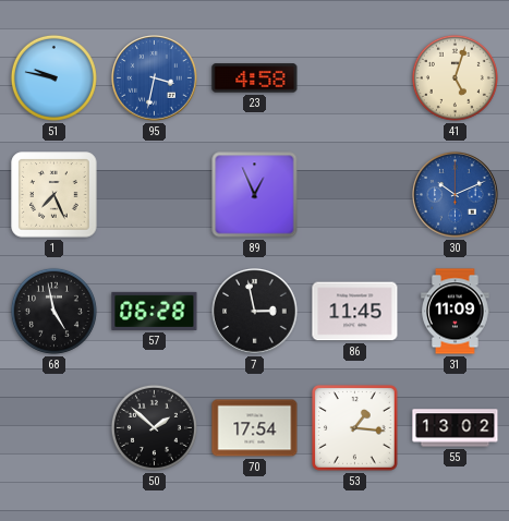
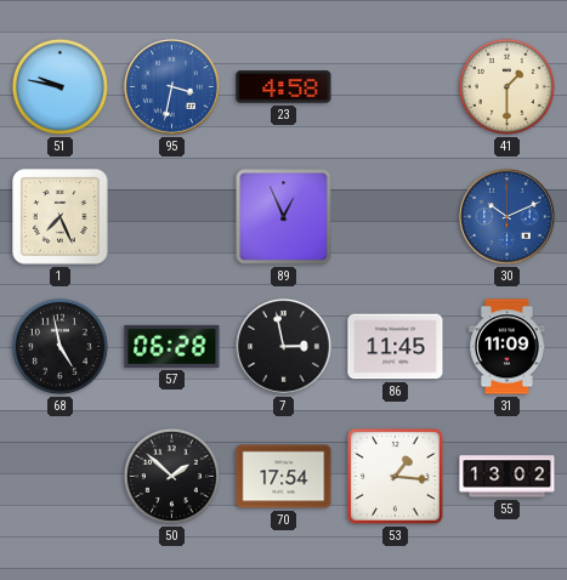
41: 5:03 -> 1:30 (506, 86)
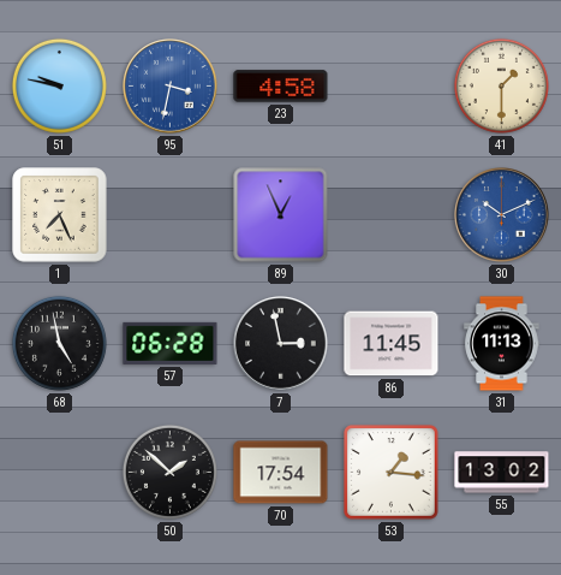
31: 11:09 -> 11:13 (502, 344)
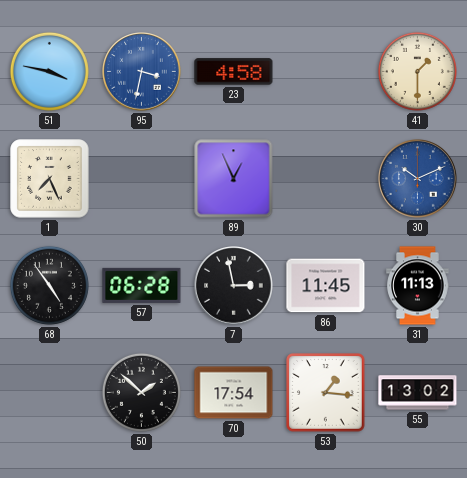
51: 9:47 -> 3:47 (49, 71)
68: 4:58 -> 4:54 (49, 285)
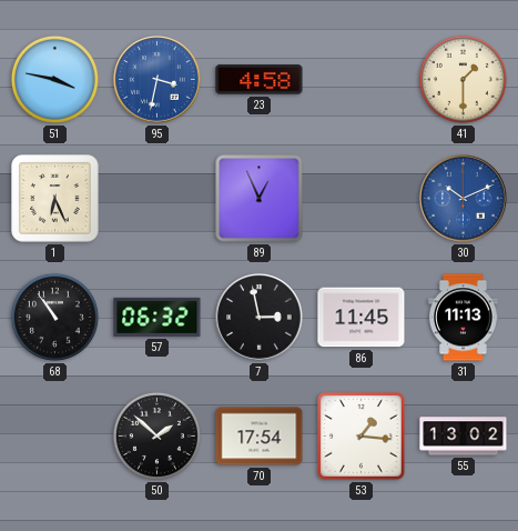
1: 7:26 -> 6:26 (55, 199)
68: 4:54 -> 10:54 (54, 317)
57: 06:28 -> 06:32 (158, 317)
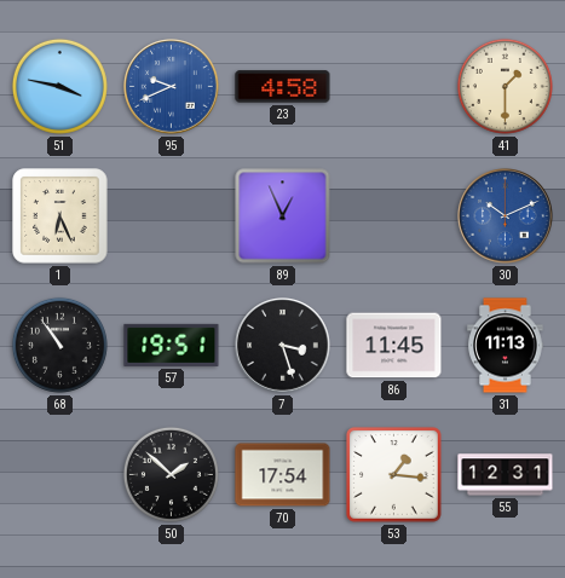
95: 3:32 -> 9:41 (172, 87)
57: 06:32 -> 19:51 (172, 345)
7: 2:58 -> 3:27 (283, 346)
55: 13:02 -> 12:31 (506, 475)
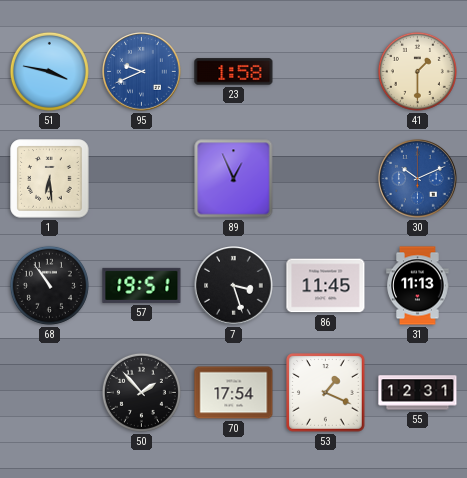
23: 4:58 -> 1:58 (234, 72)
1: 6:26 -> 6:29 (50, 179)
50: 1:52 -> 1:53 (141, 392)
53: 1:16 -> 1:19 (326, 393)
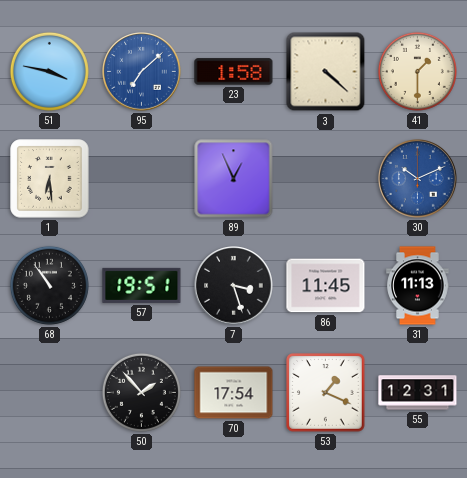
95: 9:41 -> 7:08 (142, 72)
3: none -> 4:22 (326, 72)
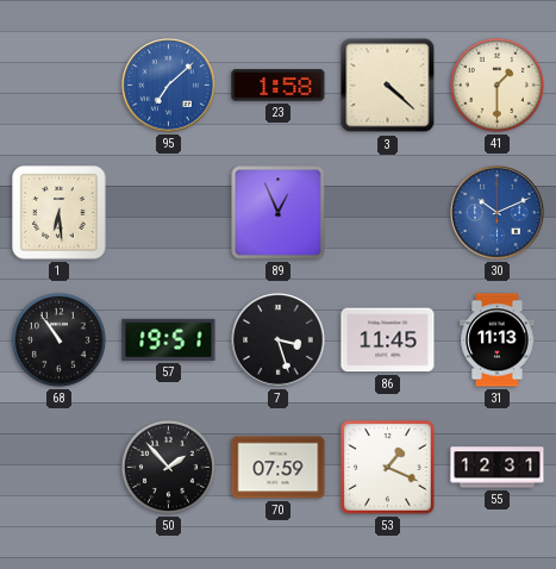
51: 3:47 -> none (49, 71)
70: 17:54 -> 07:59 (279, 468)
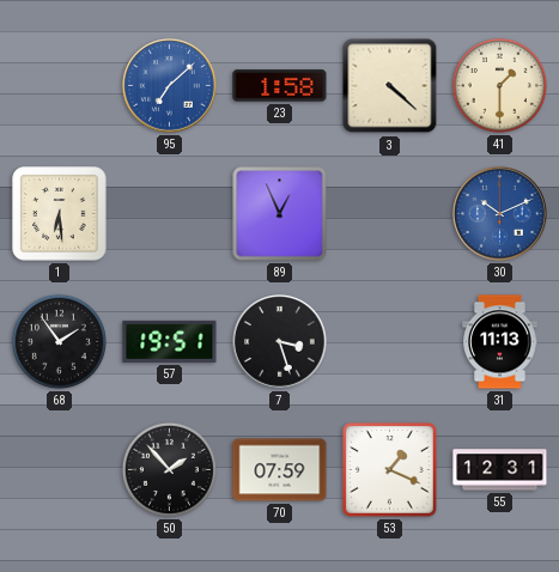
68: 10:54 -> 1:54 (59, 341)
86: 11:45 -> none (388, 340)
